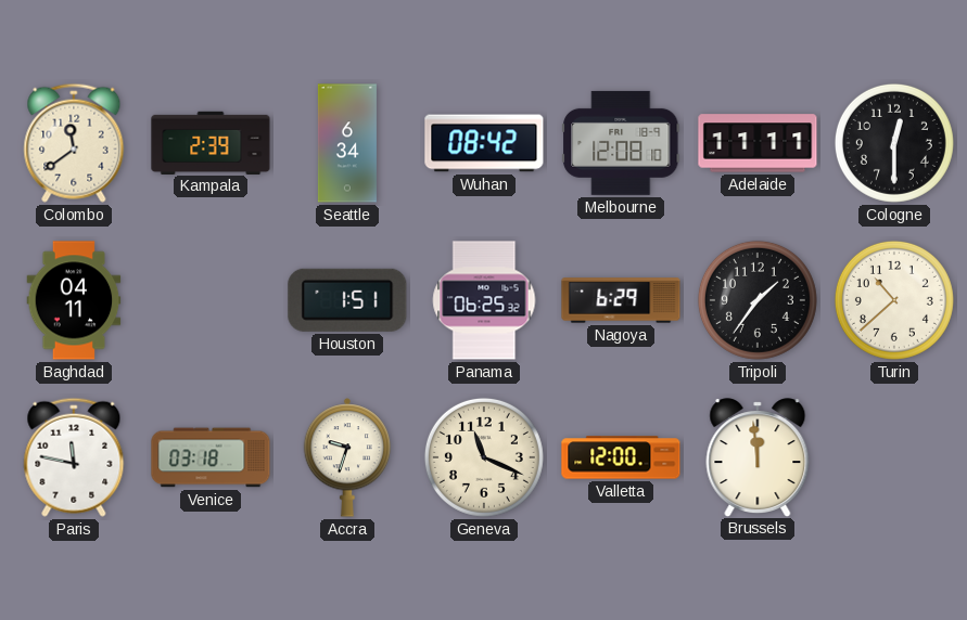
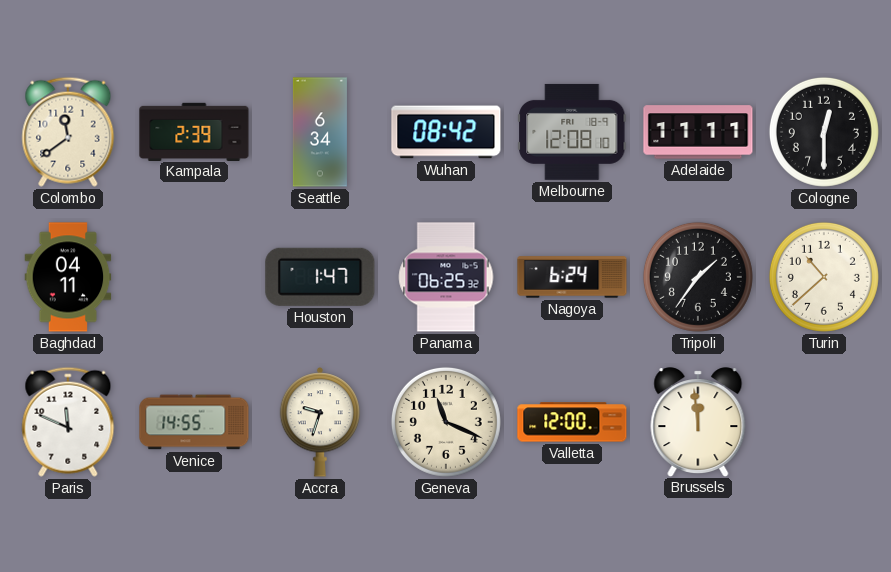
Houston: 1:51 -> 1:47 (320, 277)
Nagoya: 6:29 -> 6:24 (572, 277)
Paris: 11:47 -> 11:49 (68, 422)
Venice: 03:18 -> 14:55 (194, 422)
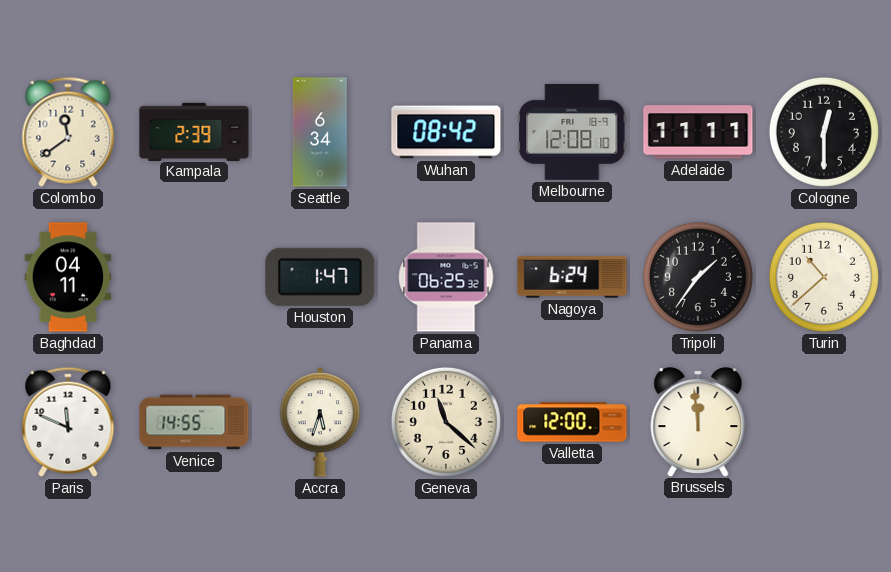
Accra: 9:33 -> 5:33 (320, 422)
Geneva: 11:19 -> 11:22 (446, 422)
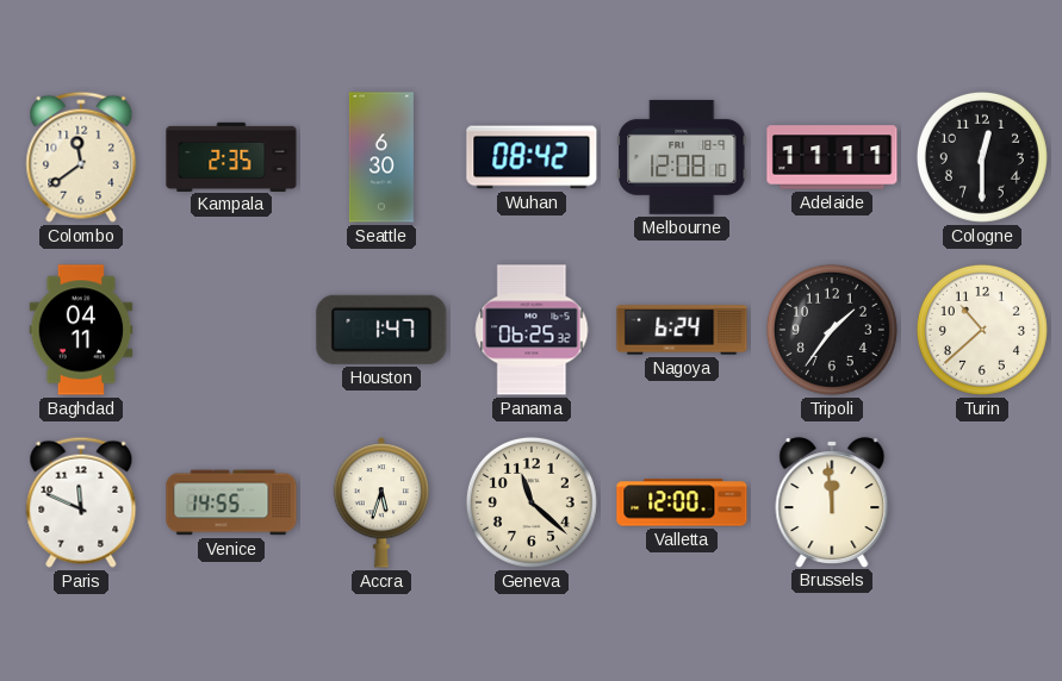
Kampala: 2:39 -> 2:35 (231, 156)
Seattle: 6:34 -> 6:30 (381, 157)
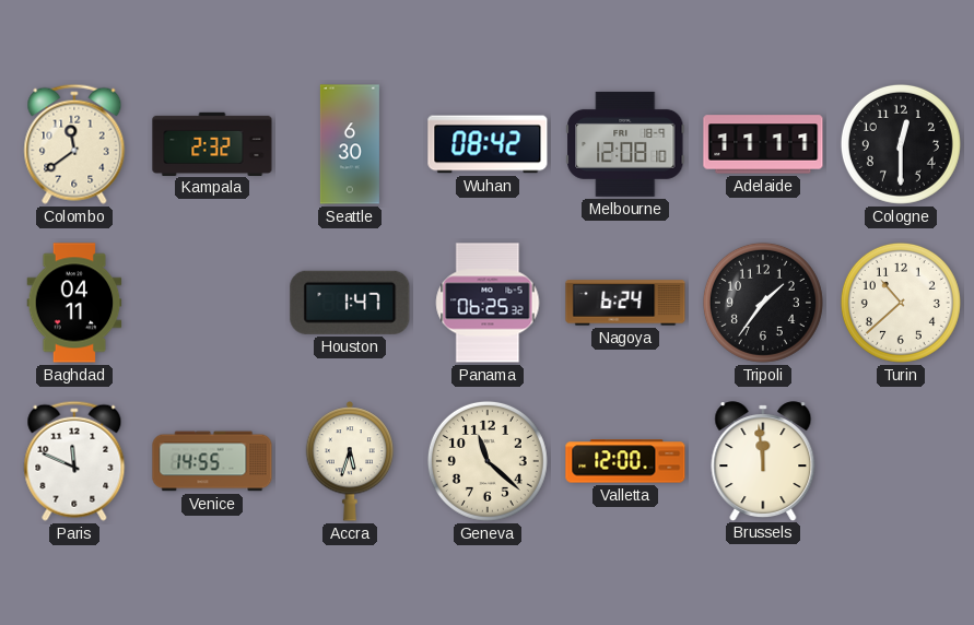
Kampala: 2:35 -> 2:32 (212, 143)
